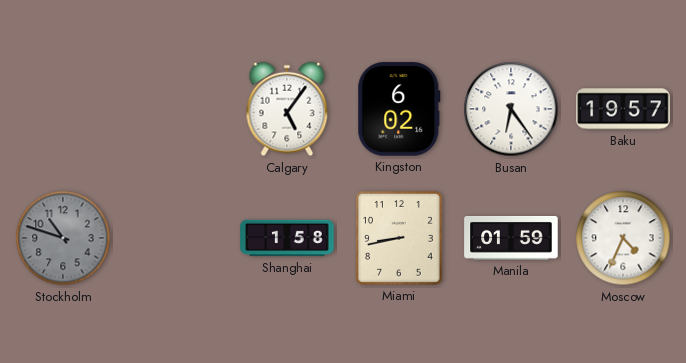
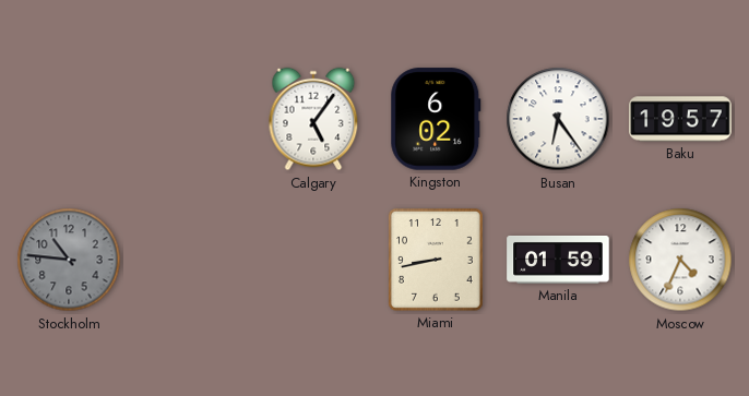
Stockholm: 10:48 -> 10:46 (69, 260)
Shanghai: 1:58 -> none (287, 238)
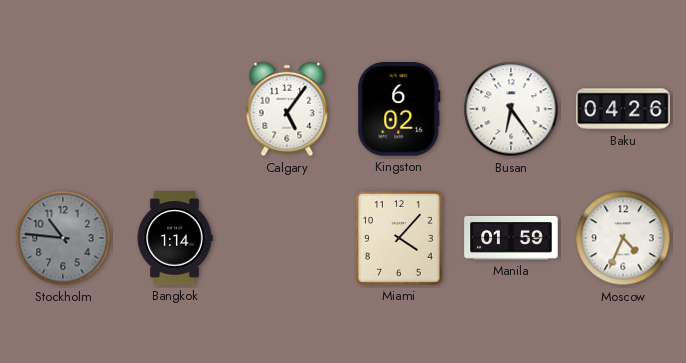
Baku: 19:57 -> 04:26 (623, 109)
Bangkok: none -> 1:14 (175, 238)
Miami: 8:43 -> 4:07 (399, 238)
